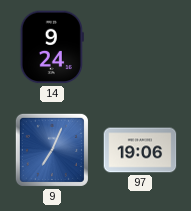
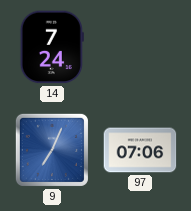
14: 9:24 -> 7:24 (52, 47)
97: 19:06 -> 07:06 (140, 150)
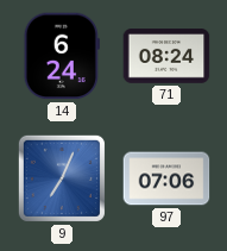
14: 7:24 -> 6:24 (62, 56)
71: none -> 08:24 (166, 56)
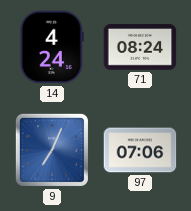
14: 6:24 -> 4:24 (52, 47)
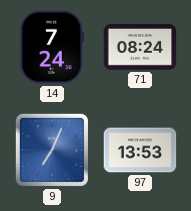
14: 4:24 -> 7:24 (52, 47)
97: 07:06 -> 13:53 (140, 150)
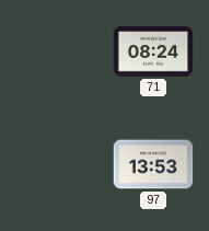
14: 7:24 -> none (52, 47)
9: 7:04 -> none (52, 150)
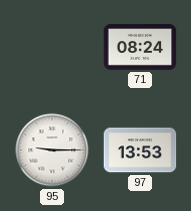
95: none -> 9:15 (52, 150)
